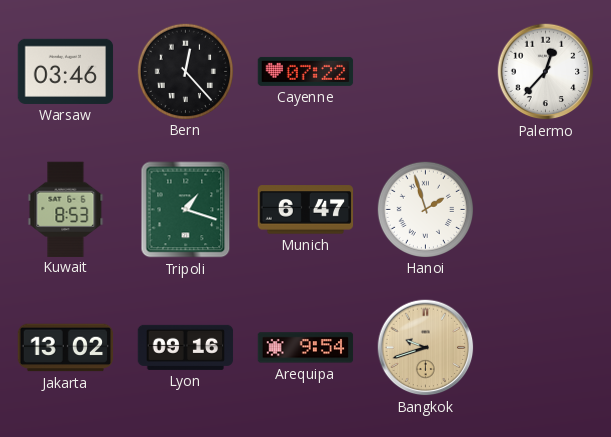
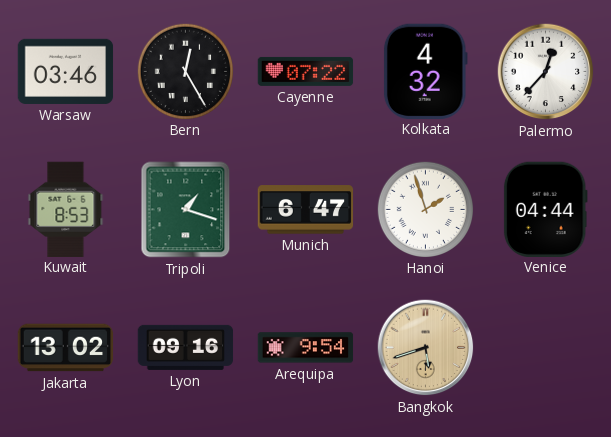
Bern: 12:23 -> 12:25 (185, 71)
Kolkata: none -> 4:32 (425, 71)
Venice: none -> 04:44 (545, 209)
Bangkok: 9:42 -> 5:42 (426, 348)
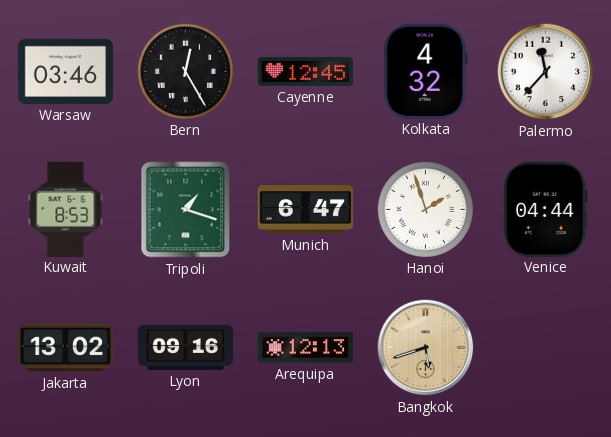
Cayenne: 07:22 -> 12:45 (306, 71)
Palermo: 12:37 -> 11:37 (546, 72)
Arequipa: 9:54 -> 12:13 (306, 348)
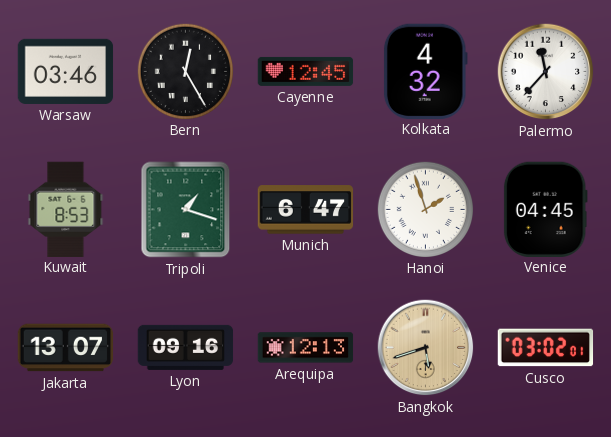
Venice: 04:44 -> 04:45 (545, 209)
Jakarta: 13:02 -> 13:07 (66, 348)
Cusco: none -> 03:02 (546, 348)
